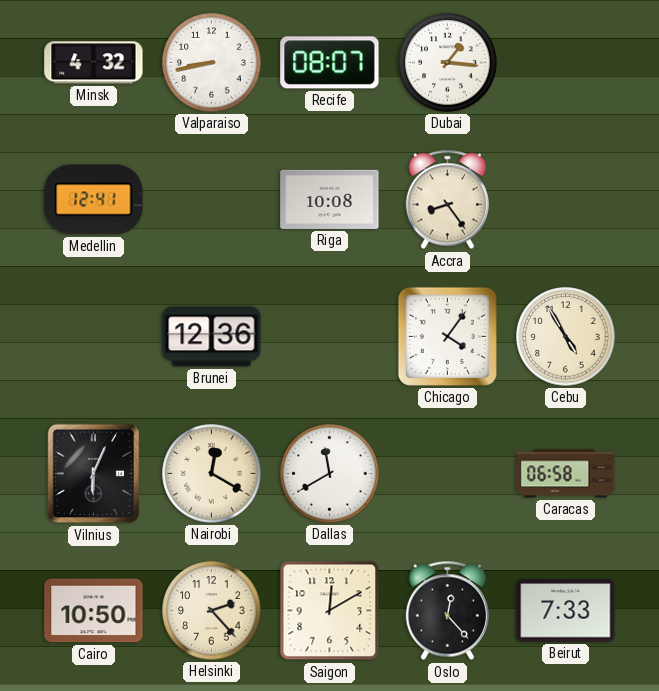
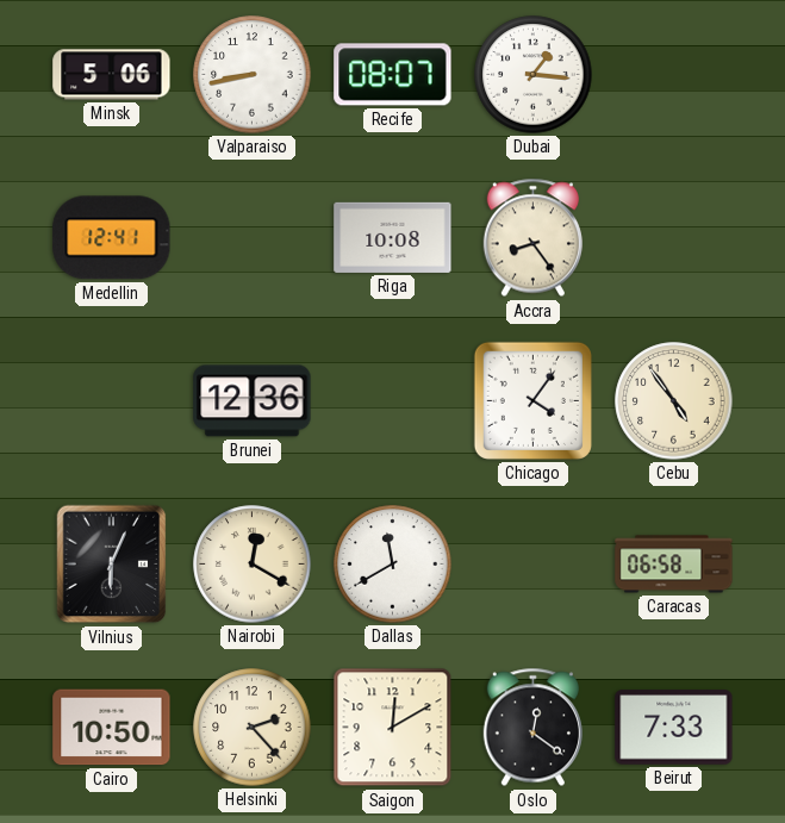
Minsk: 4:32 -> 5:06 (112, 75)
Cebu: 4:55 -> 4:54 (674, 401)
Oslo: 12:23 -> 12:21 (532, 728)
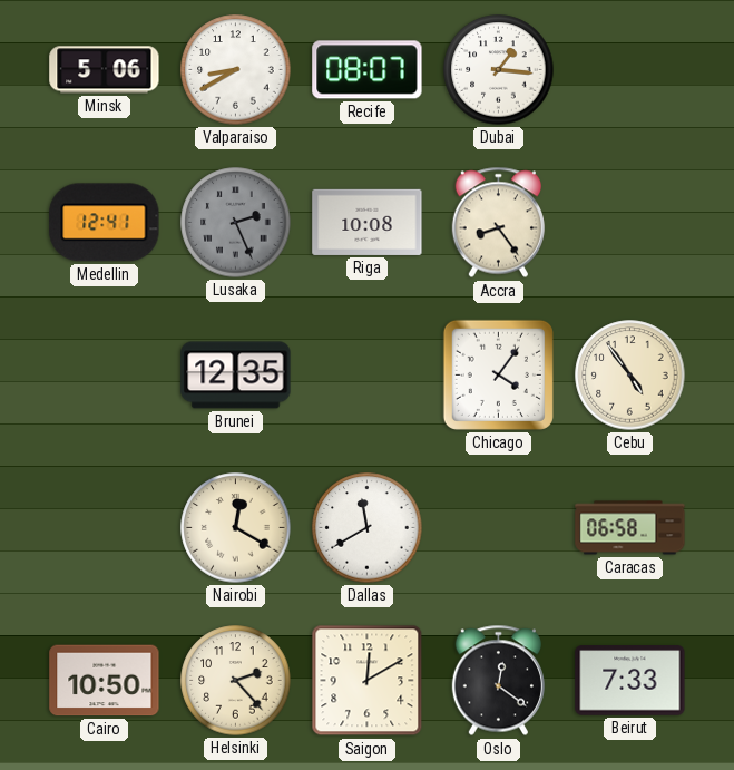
Valparaiso: 8:43 -> 8:40 (236, 70)
Lusaka: none -> 2:26 (236, 223)
Brunei: 12:36 -> 12:35 (236, 376)
Vilnius: 6:04 -> none (112, 565)
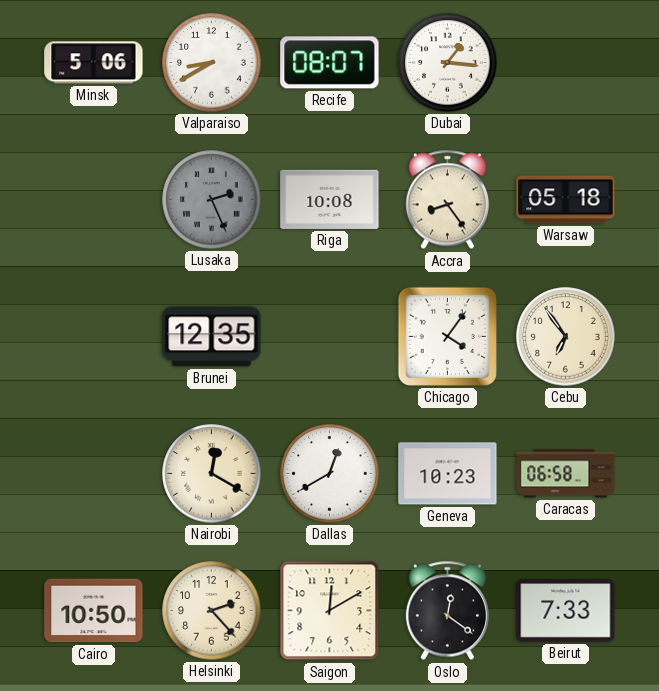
Medellin: 12:41 -> none (105, 223)
Warsaw: none -> 05:18 (566, 200)
Cebu: 4:54 -> 6:54 (566, 337)
Dallas: 11:40 -> 12:40 (330, 474)
Geneva: none -> 10:23 (448, 474)
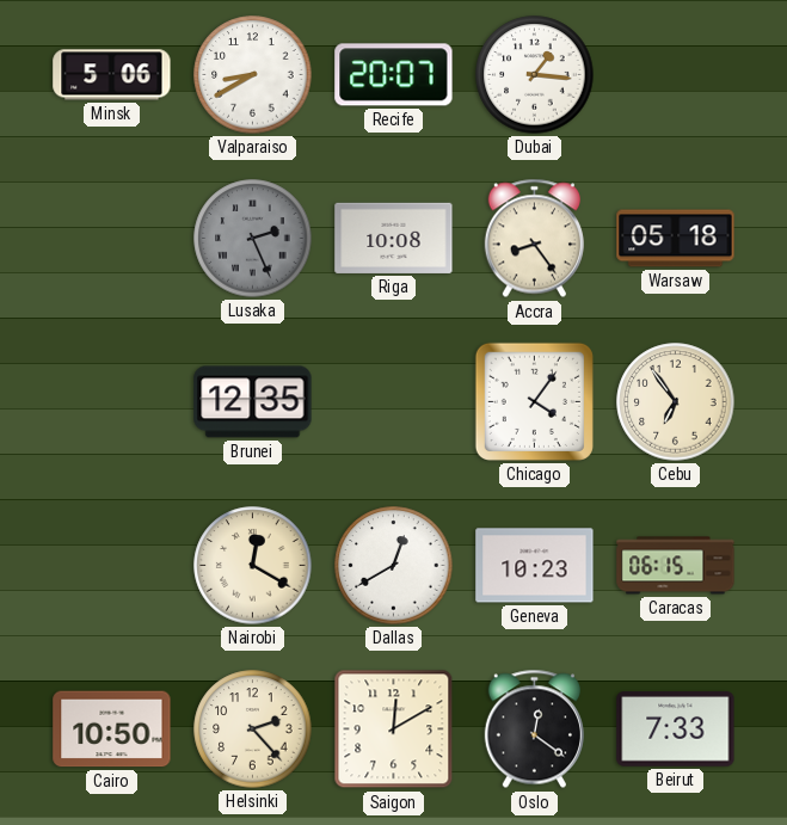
Recife: 08:07 -> 20:07 (394, 75)
Caracas: 06:58 -> 06:15 (676, 566)
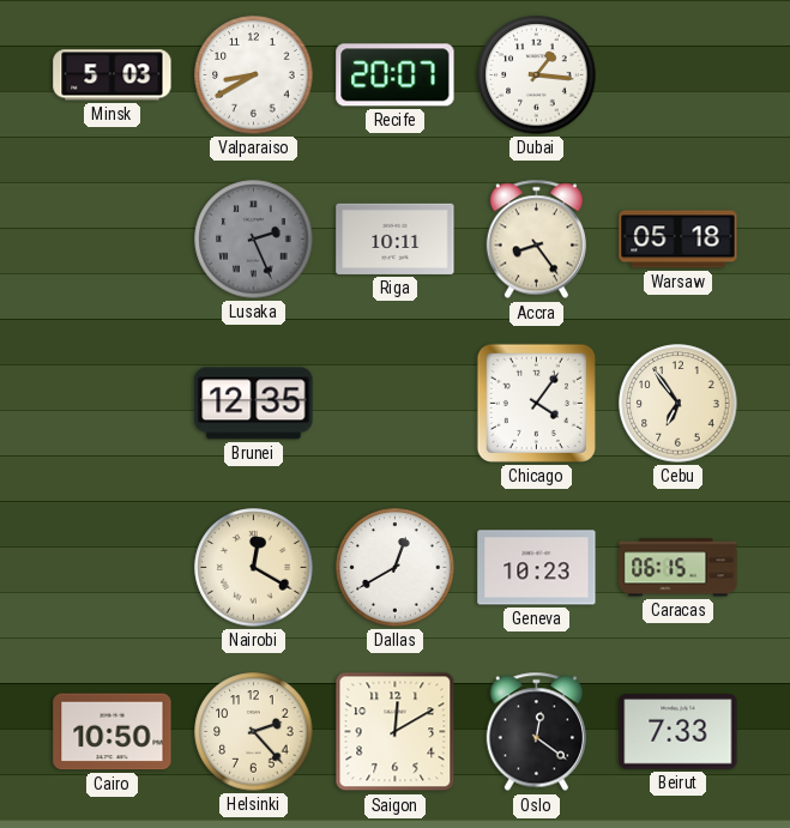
Minsk: 5:06 -> 5:03 (113, 75)
Riga: 10:08 -> 10:11 (396, 238)
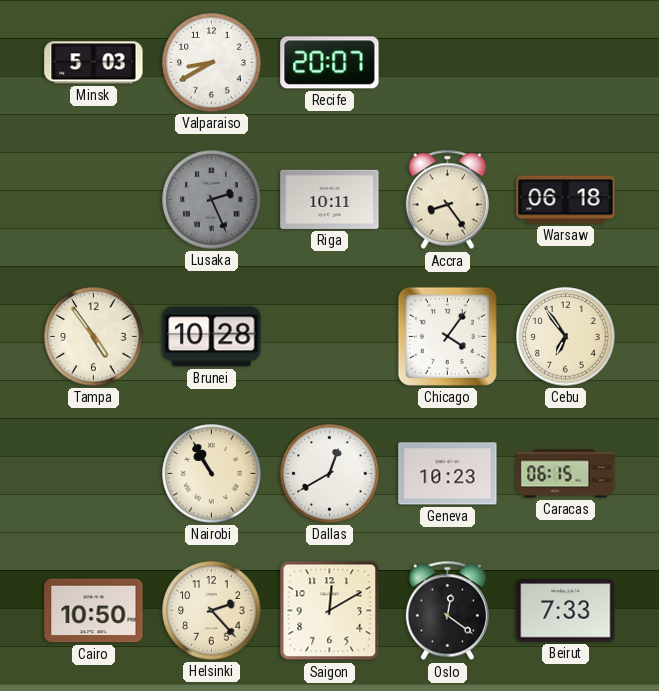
Dubai: 1:16 -> none (537, 75)
Warsaw: 05:18 -> 06:18 (566, 200)
Tampa: none -> 4:54 (94, 337)
Brunei: 12:35 -> 10:28 (212, 337)
Nairobi: 12:20 -> 10:55 (212, 474)
